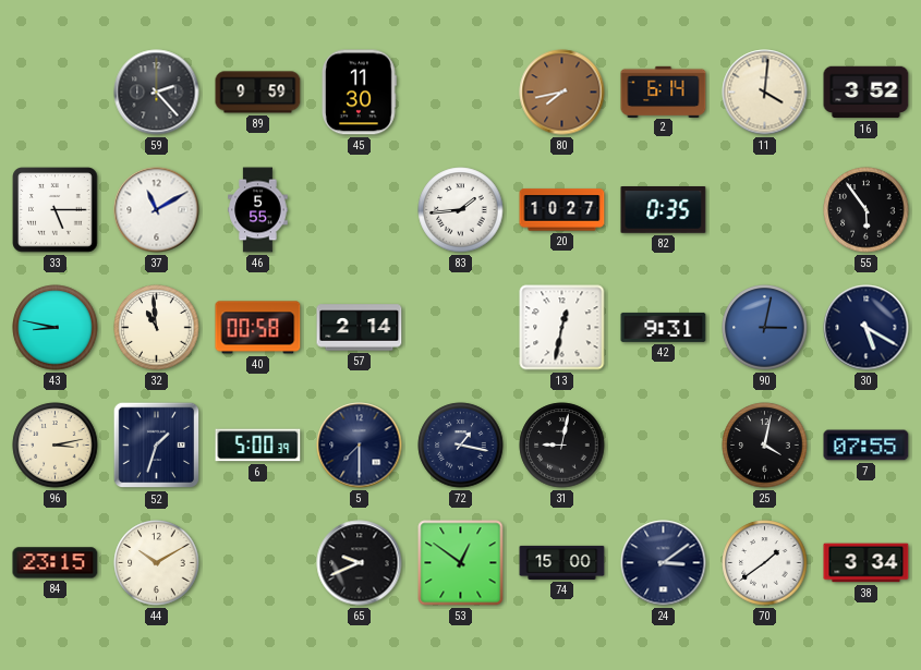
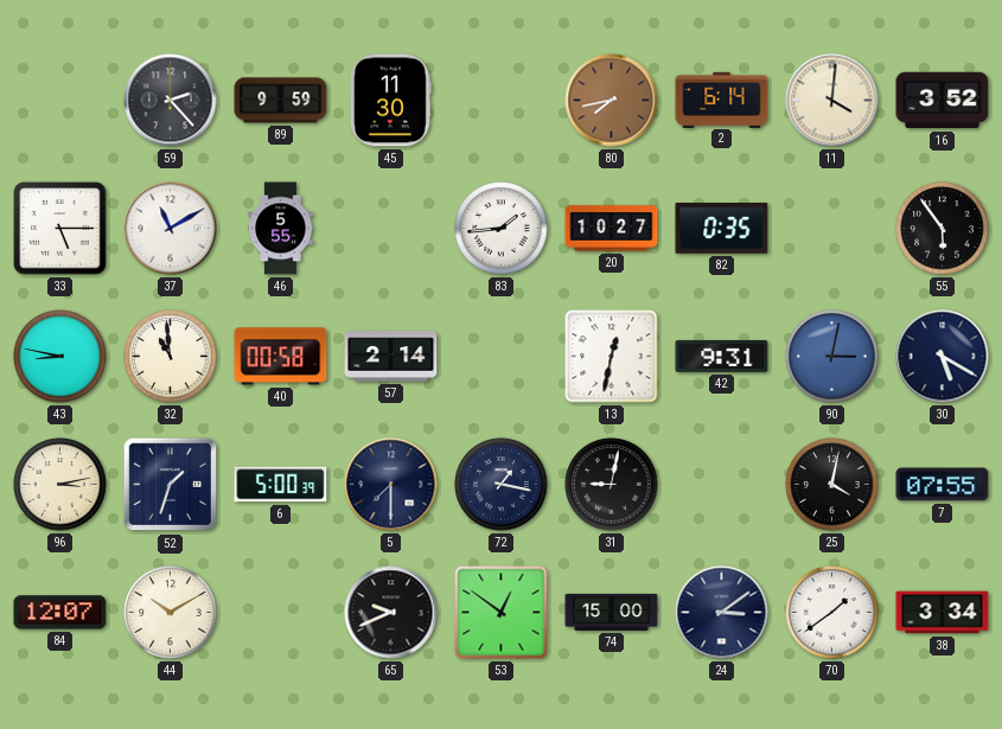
84: 23:15 -> 12:07 (60, 613)
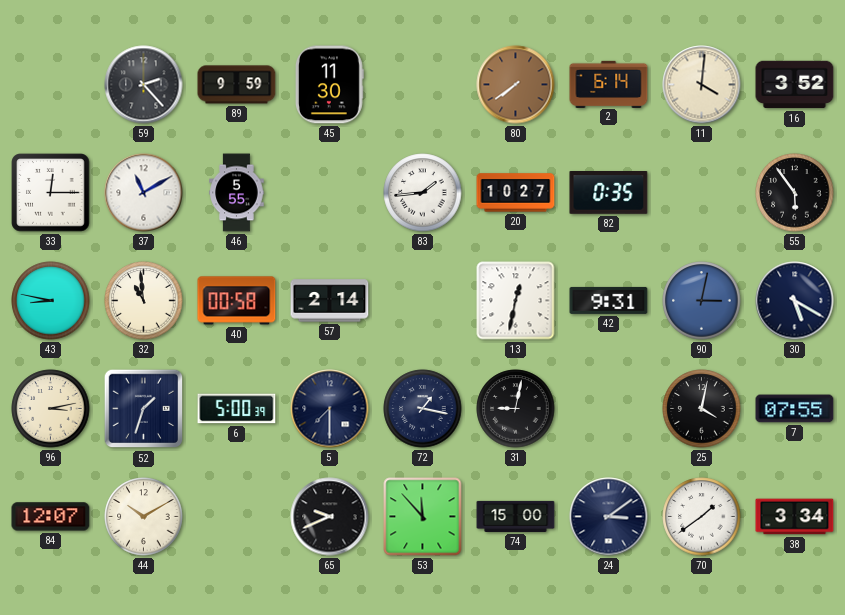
80: 7:43 -> 7:39 (516, 85)
33: 5:15 -> 12:15 (51, 193)
53: 12:51 -> 11:53 (423, 517)
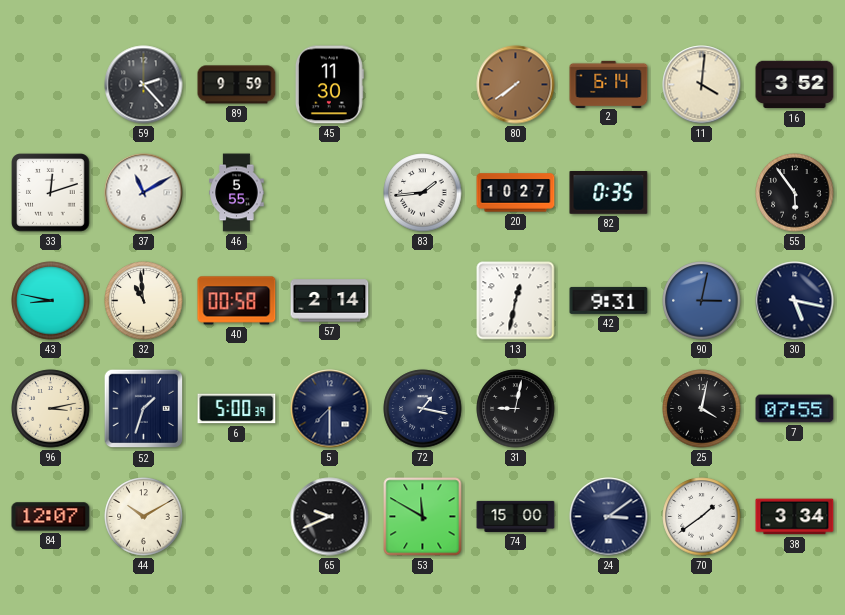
33: 12:15 -> 12:12 (51, 193)
30: 5:20 -> 5:17 (795, 301)
53: 11:53 -> 11:50 (423, 517)
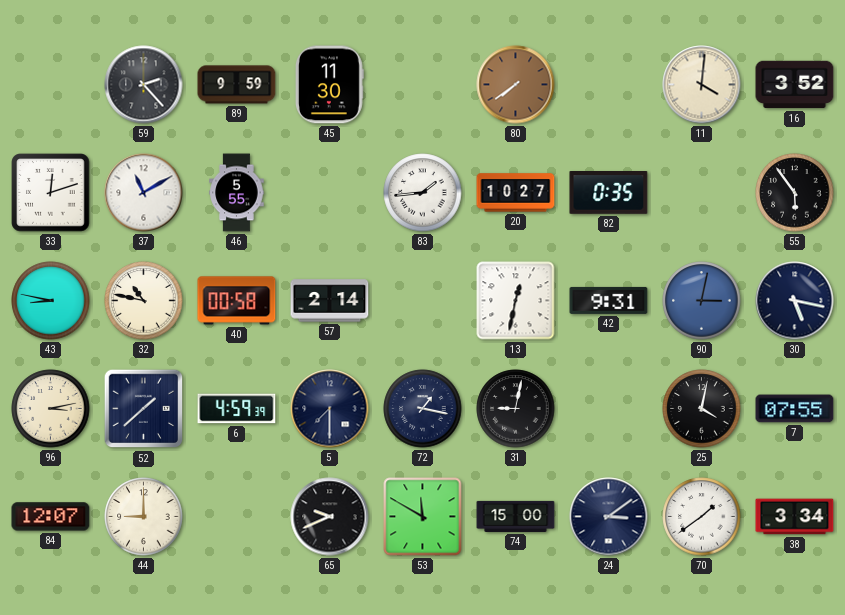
2: 6:14 -> none (609, 84)
32: 10:59 -> 10:47 (144, 301)
52: 1:33 -> 1:38 (144, 409)
6: 5:00 -> 4:59 (237, 409)
44: 10:10 -> 9:00 (144, 517)
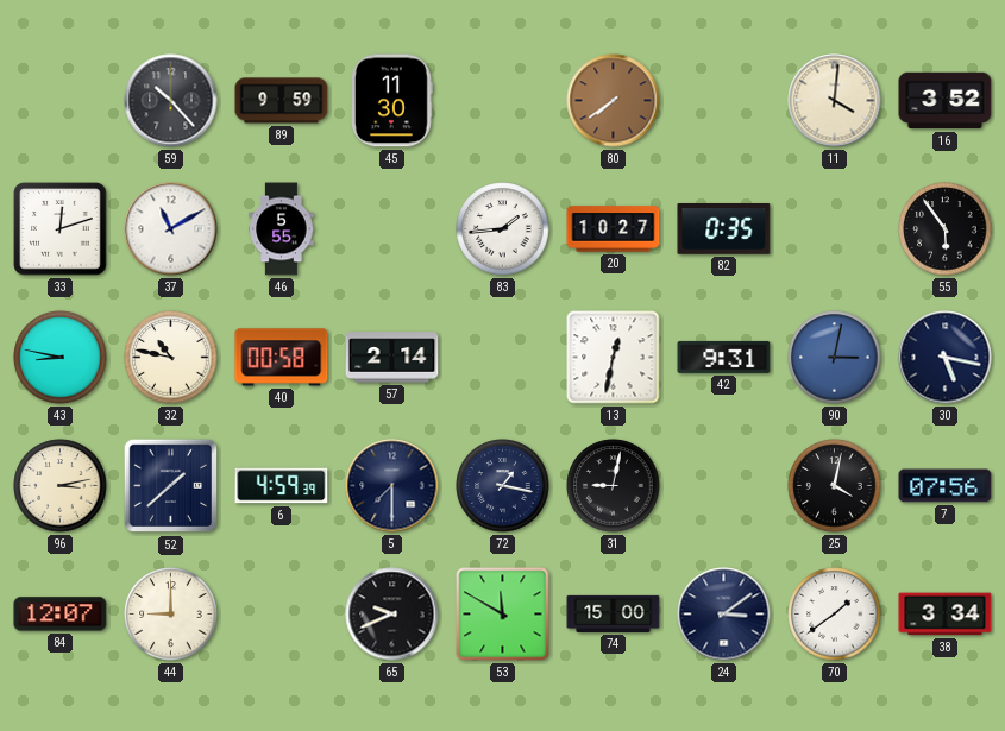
59: 2:23 -> 10:23 (171, 101)
7: 07:55 -> 07:56 (946, 486)
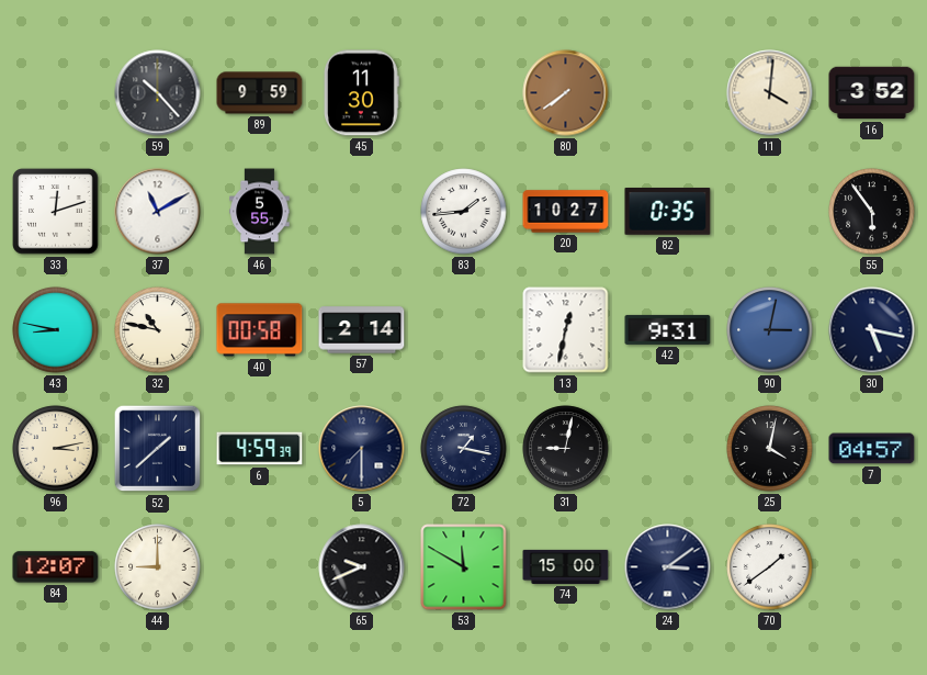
7: 07:56 -> 04:57 (872, 449)
38: 3:34 -> none (946, 615)
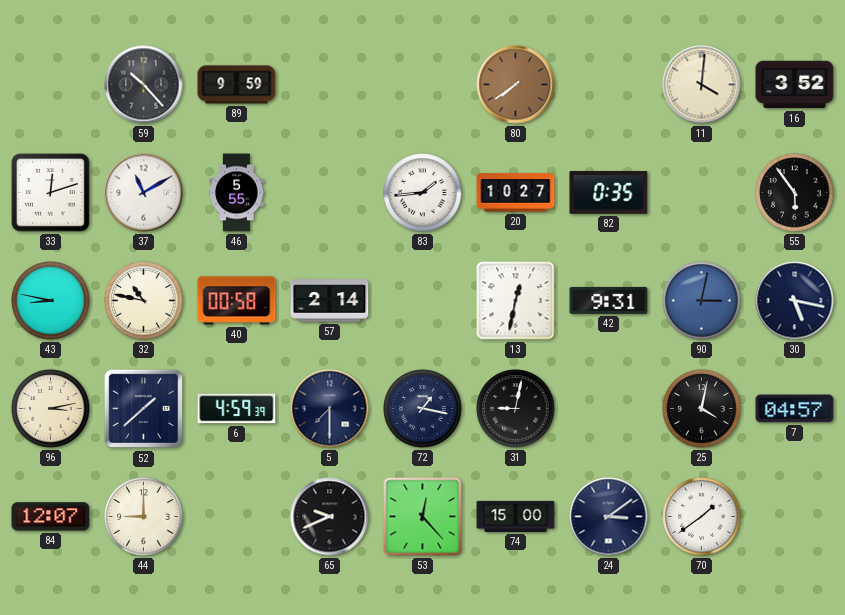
45: 11:30 -> none (361, 93)
53: 11:50 -> 12:23 (423, 517)
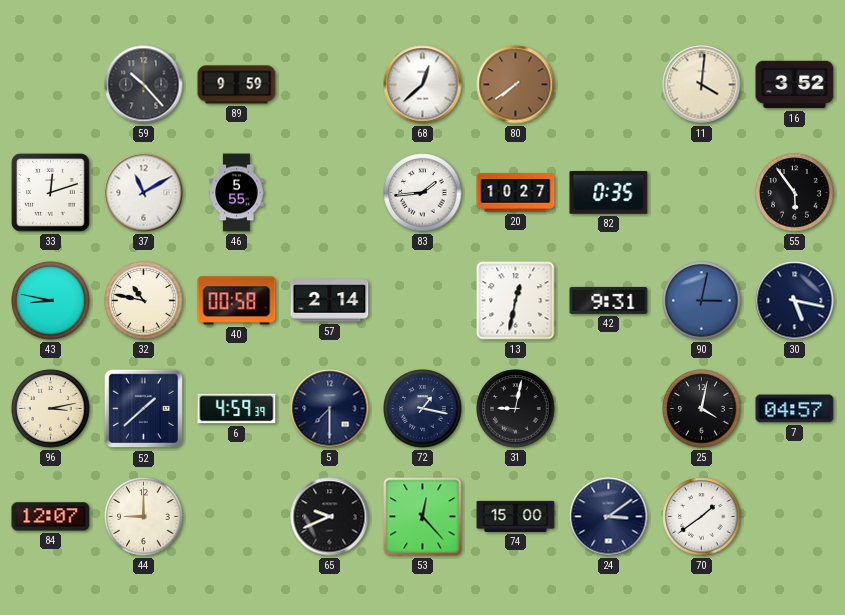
68: none -> 12:38 (423, 85)
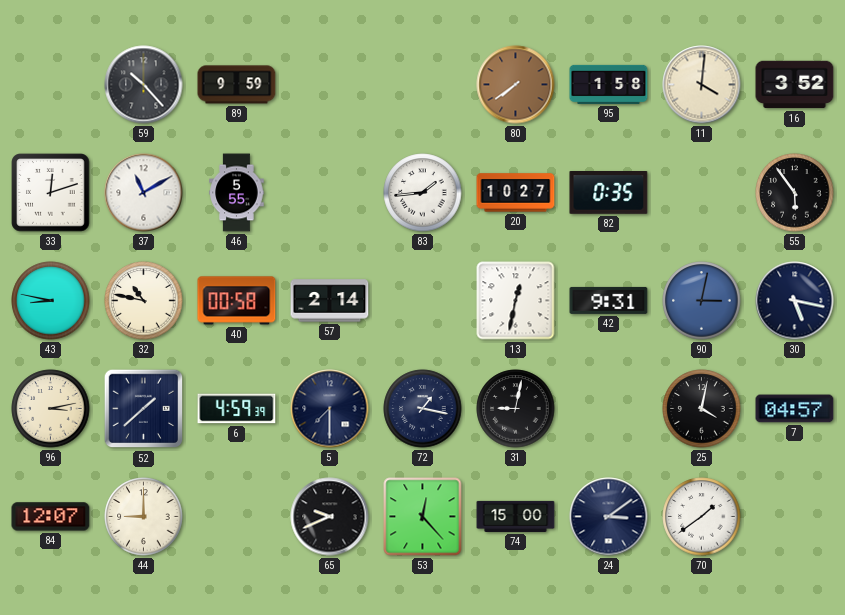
68: 12:38 -> none (423, 85)
95: none -> 1:58 (609, 84)
